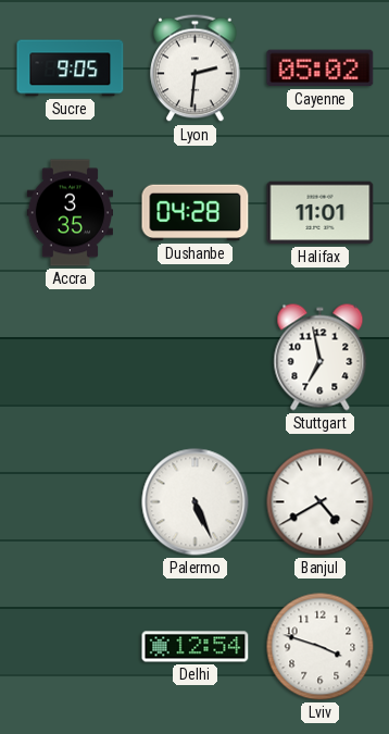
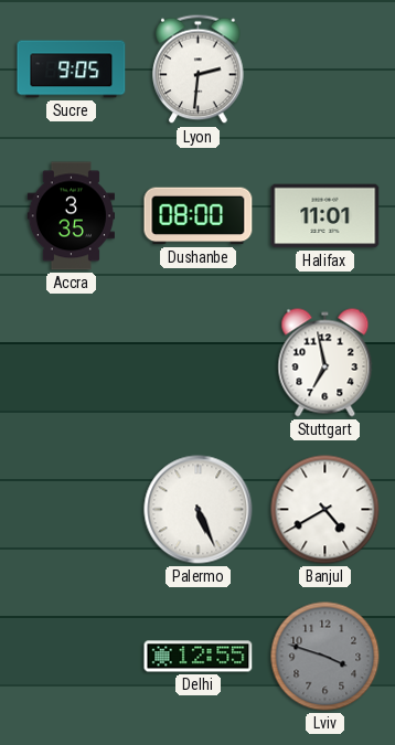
Cayenne: 05:02 -> none (321, 69)
Dushanbe: 04:28 -> 08:00 (199, 216)
Delhi: 12:54 -> 12:55 (199, 657)
Lviv dial: white -> grey (325, 657)
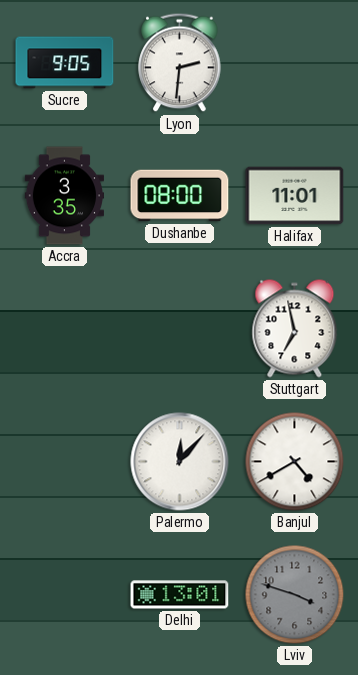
Palermo: 5:26 -> 12:07 (180, 462)
Delhi: 12:55 -> 13:01 (180, 595)
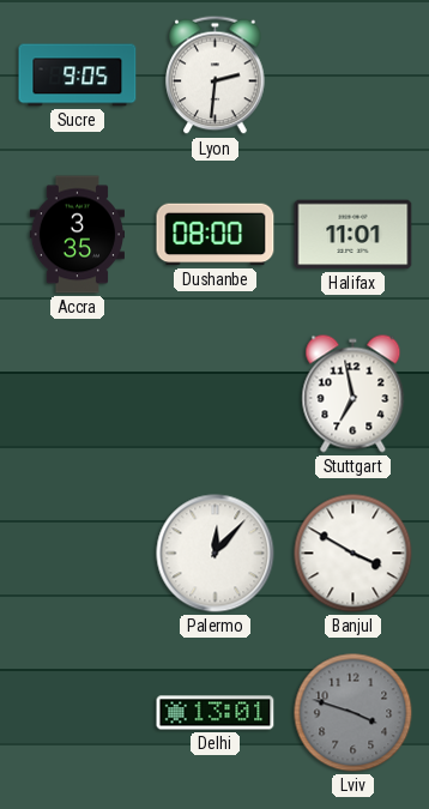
Banjul: 4:40 -> 3:50 (354, 554)
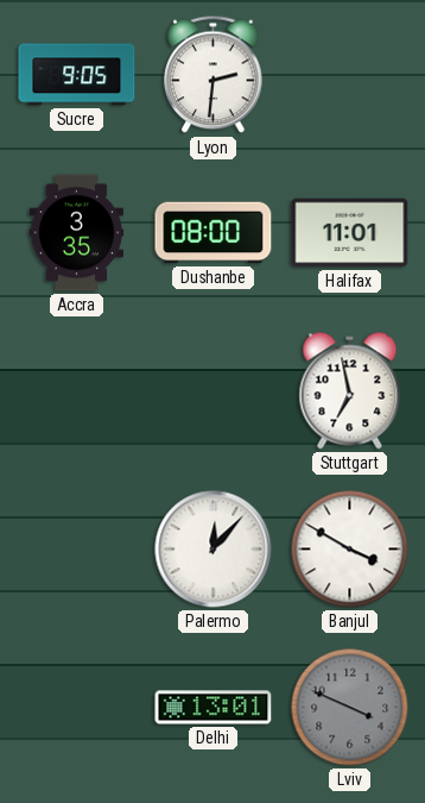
Lviv: 3:48 -> 3:49 (350, 708)
